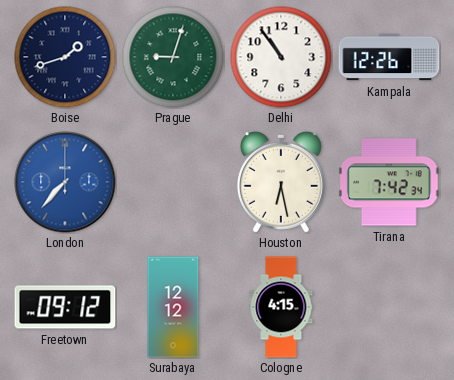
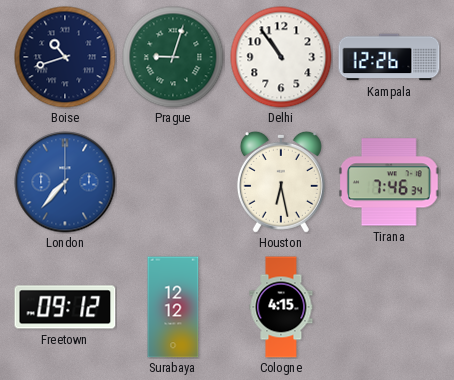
Boise: 1:42 -> 10:42 (65, 57)
Tirana: 7:42 -> 7:46 (389, 182)
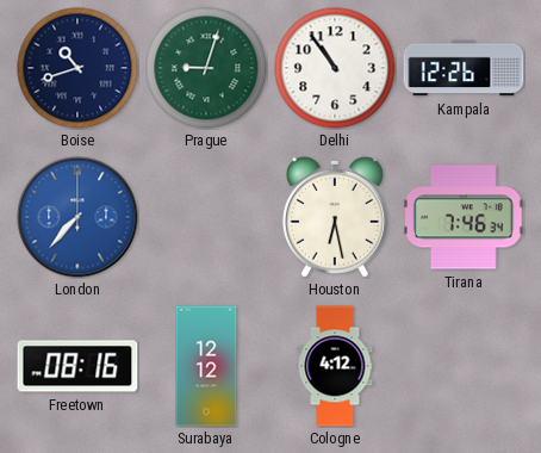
Freetown: 09:12 -> 08:16 (77, 366)
Cologne: 4:15 -> 4:12 (335, 366)
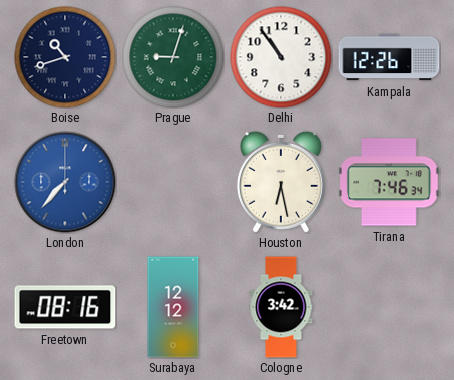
Cologne: 4:12 -> 3:42 (281, 307)
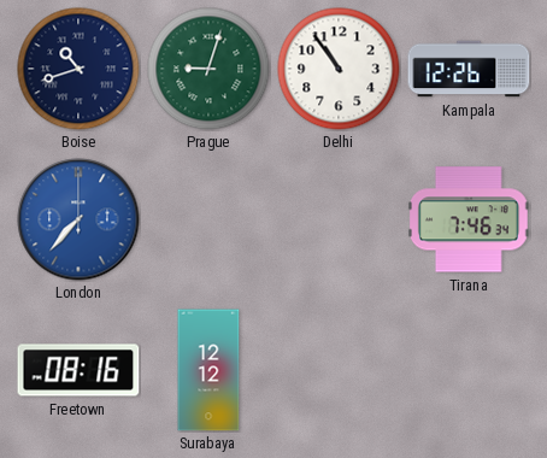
Houston: 6:28 -> none (281, 182)
Cologne: 3:42 -> none (281, 307)
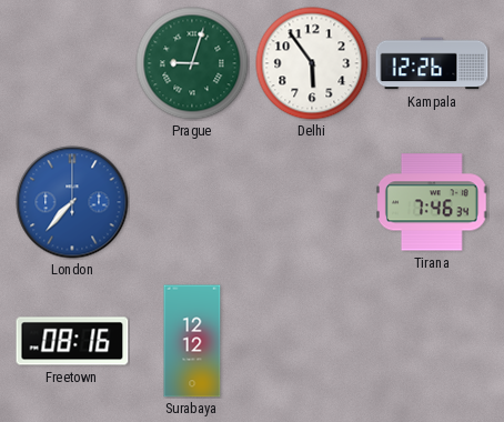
Boise: 10:42 -> none (78, 69)
Delhi: 10:54 -> 5:54 (312, 63)
